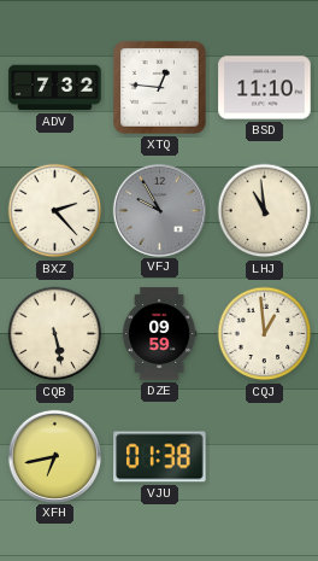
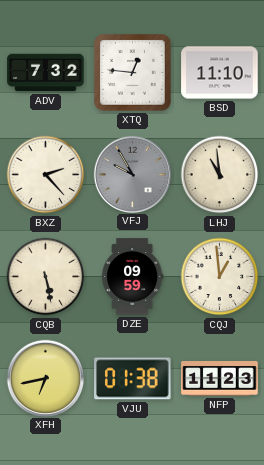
NFP: none -> 11:23 (220, 379)
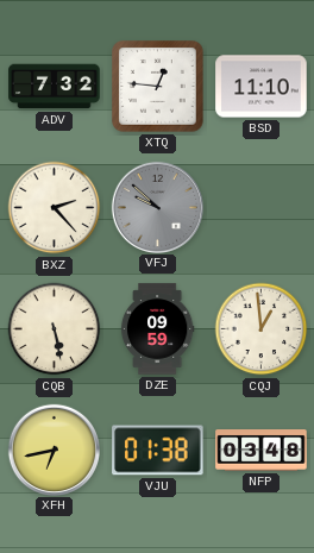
VFJ: 9:55 -> 9:52 (157, 207)
LHJ: 10:59 -> none (220, 175)
NFP: 11:23 -> 03:48 (262, 451)
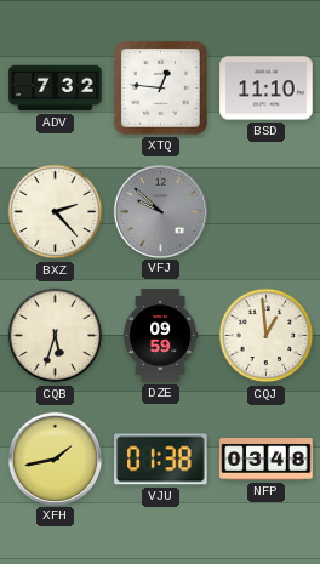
CQB: 5:28 -> 5:33 (56, 336)
XFH: 6:43 -> 1:43 (55, 458)
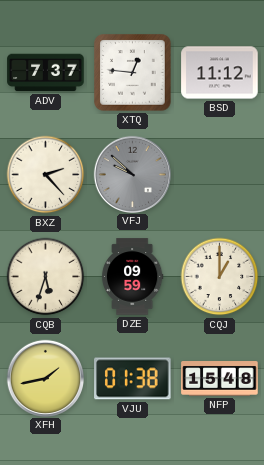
ADV: 7:32 -> 7:37 (46, 73)
BSD: 11:10 -> 11:12 (220, 73)
CQJ: 12:59 -> 1:00 (220, 277)
NFP: 03:48 -> 15:48 (220, 379)
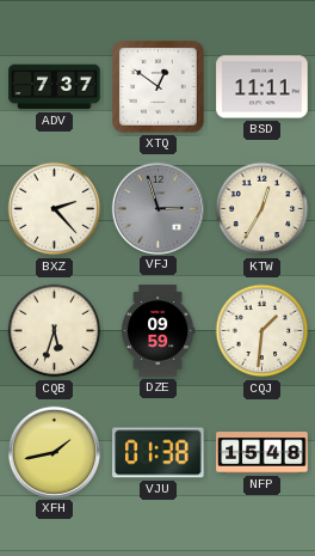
XTQ: 12:46 -> 12:51 (159, 87)
BSD: 11:12 -> 11:11 (262, 87)
VFJ: 9:52 -> 2:57 (157, 208)
KTW: none -> 12:35 (262, 209)
CQJ: 1:00 -> 1:31 (262, 331)
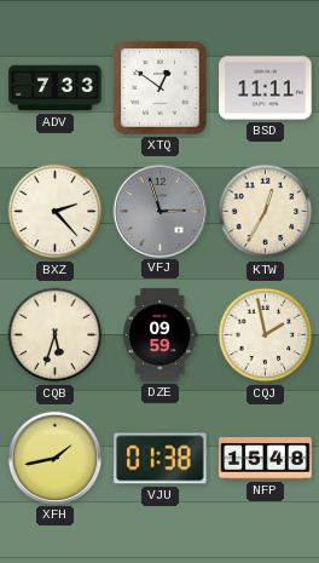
ADV: 7:37 -> 7:33 (56, 88)
CQJ: 1:31 -> 1:58 (266, 335)
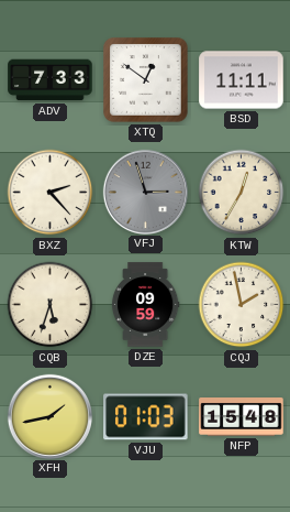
VJU: 01:38 -> 01:03 (146, 417)
